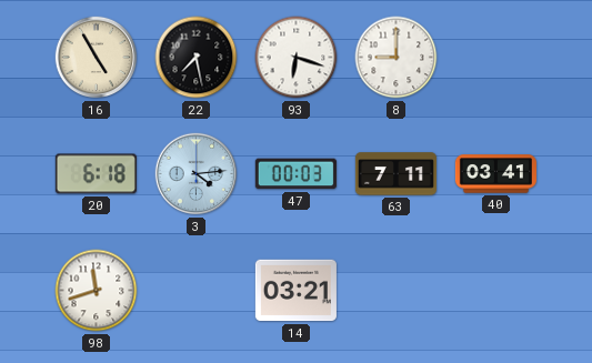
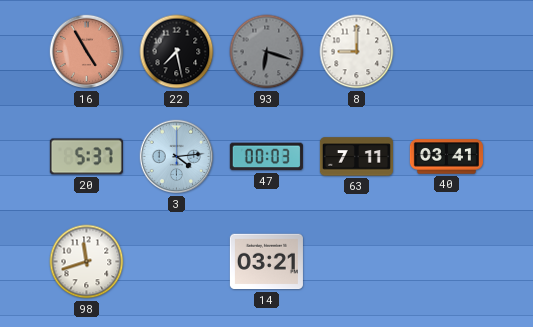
16 dial: cream -> salmon (87, 52)
93 dial: white -> grey (267, 52)
20: 6:18 -> 5:37 (86, 157)
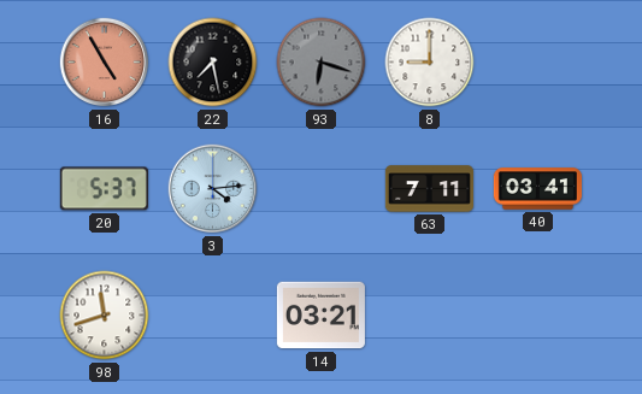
47: 00:03 -> none (266, 157)
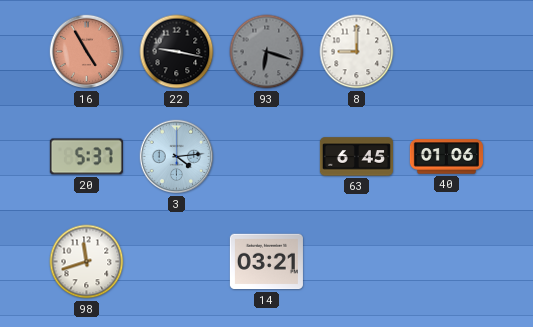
22: 7:28 -> 9:17 (177, 52)
63: 7:11 -> 6:45 (356, 157)
40: 03:41 -> 01:06 (446, 157)
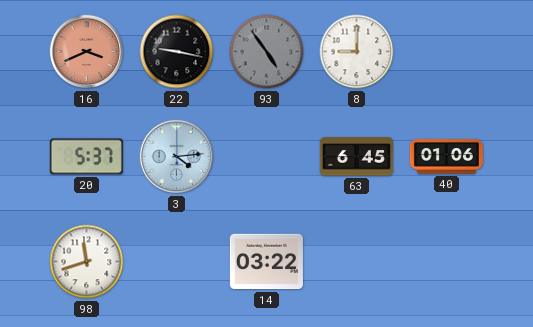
16: 4:55 -> 3:41 (87, 52)
93: 6:18 -> 4:54 (267, 52)
14: 03:21 -> 03:22 (266, 262)
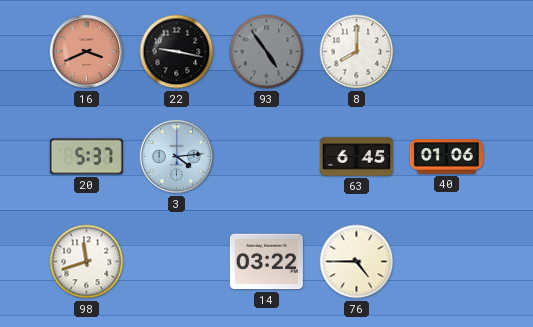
8: 9:00 -> 8:00 (357, 52)
76: none -> 4:45 (357, 262)
